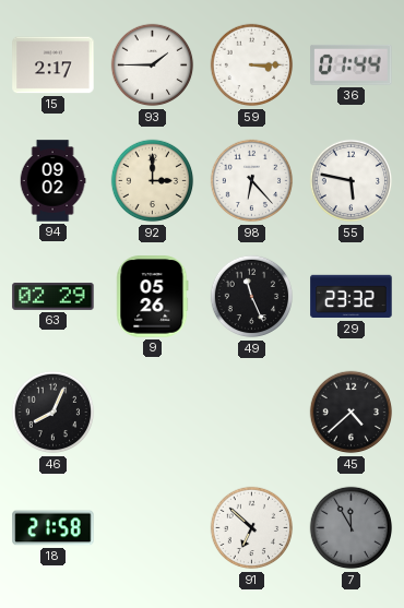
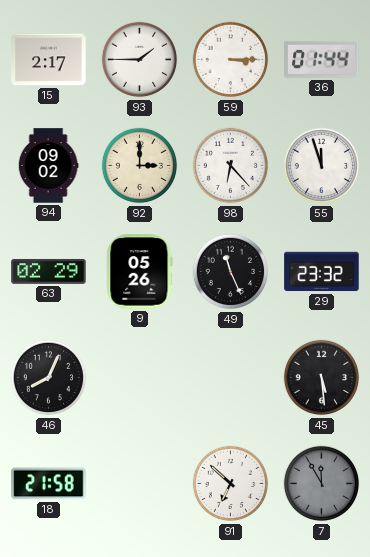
55: 5:47 -> 11:57 (322, 166)
45: 4:38 -> 5:29 (322, 378)
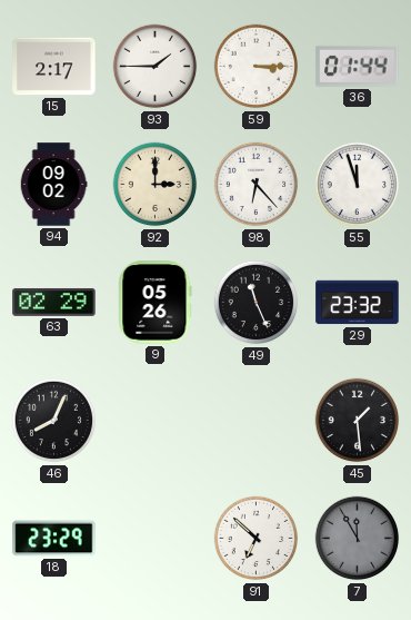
45: 5:29 -> 1:29 (358, 421)
18: 21:58 -> 23:29 (54, 539)
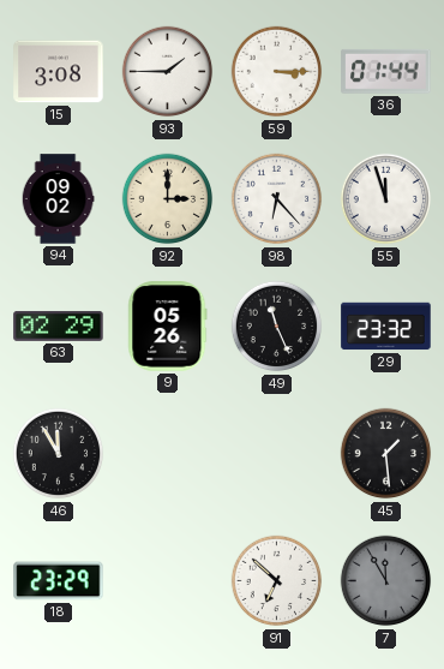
15: 2:17 -> 3:08 (59, 72)
46: 8:04 -> 11:55 (59, 454)
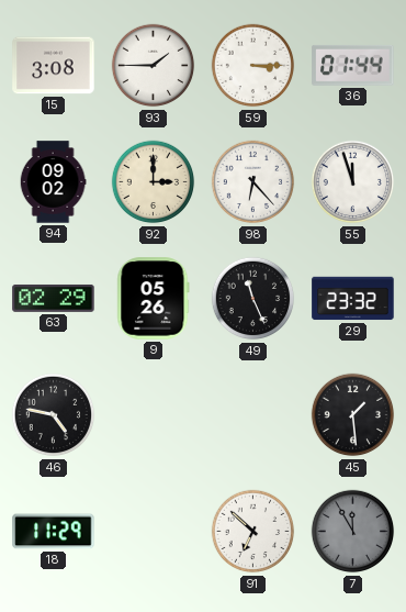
46: 11:55 -> 4:47 (54, 415)
18: 23:29 -> 11:29 (54, 532)
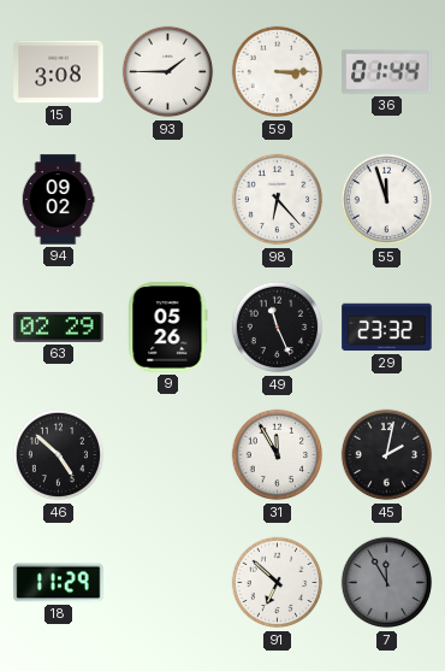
92: 3:00 -> none (154, 182)
46: 4:47 -> 4:52 (59, 455)
31: none -> 11:55 (278, 455)
45: 1:29 -> 2:02 (387, 455)
